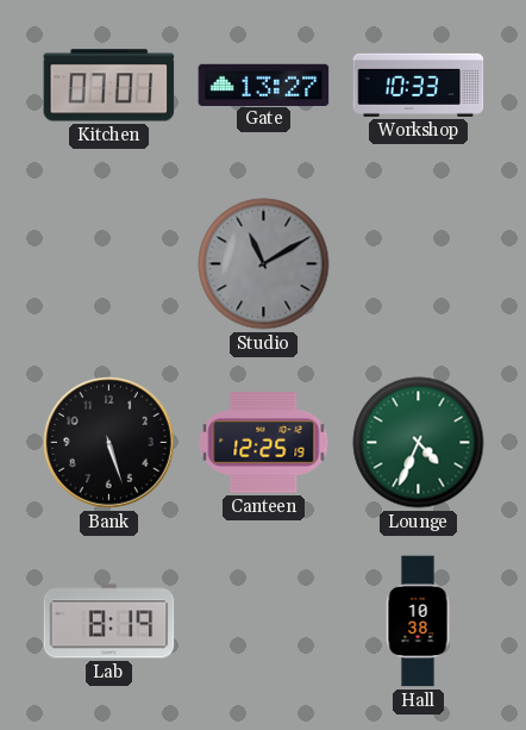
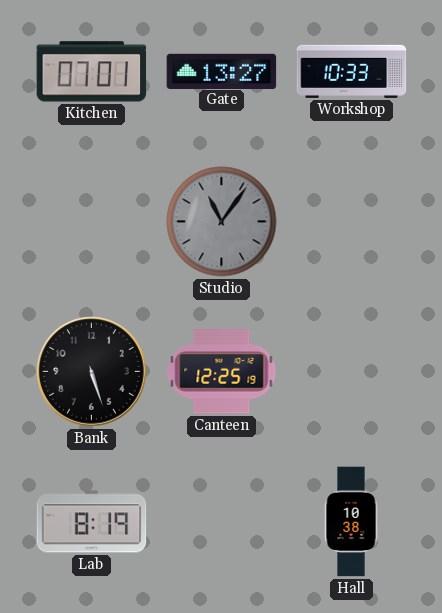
Studio: 11:10 -> 11:06 (222, 222)
Lounge: 4:34 -> none (419, 443)
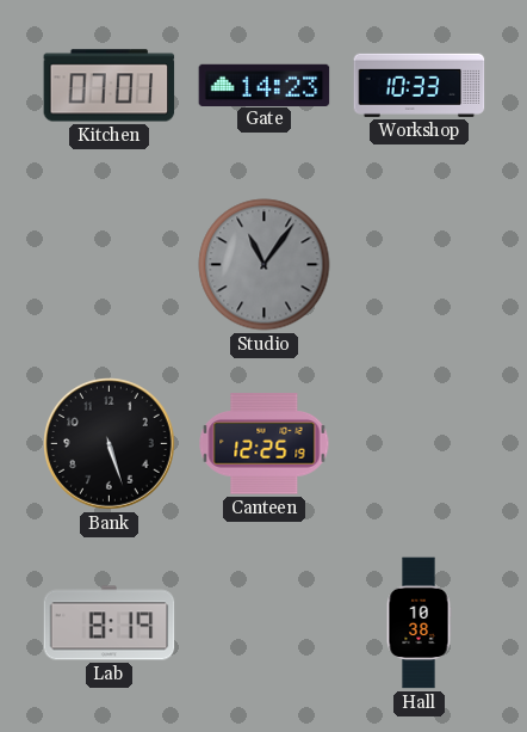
Gate: 13:27 -> 14:23 (265, 85)
